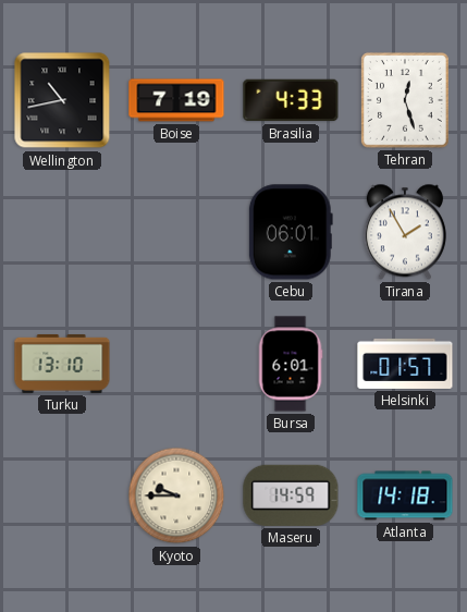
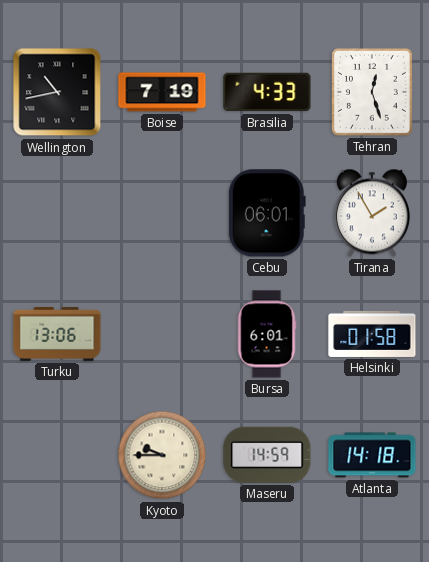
Turku: 13:10 -> 13:06 (57, 334)
Helsinki: 01:57 -> 01:58 (372, 334)
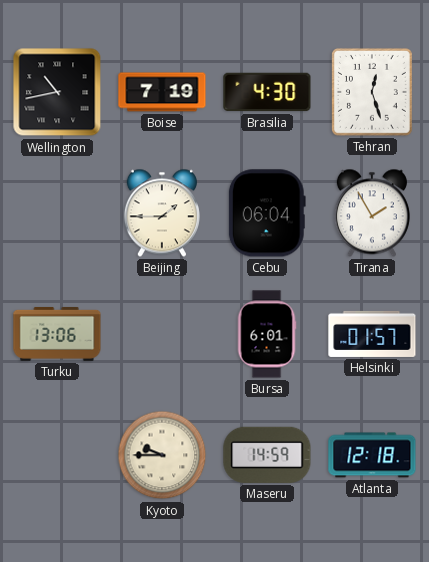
Brasilia: 4:33 -> 4:30 (267, 92)
Beijing: none -> 1:45 (162, 213)
Cebu: 06:01 -> 06:04 (267, 213)
Helsinki: 01:58 -> 01:57 (372, 334)
Atlanta: 14:18 -> 12:18 (372, 455)
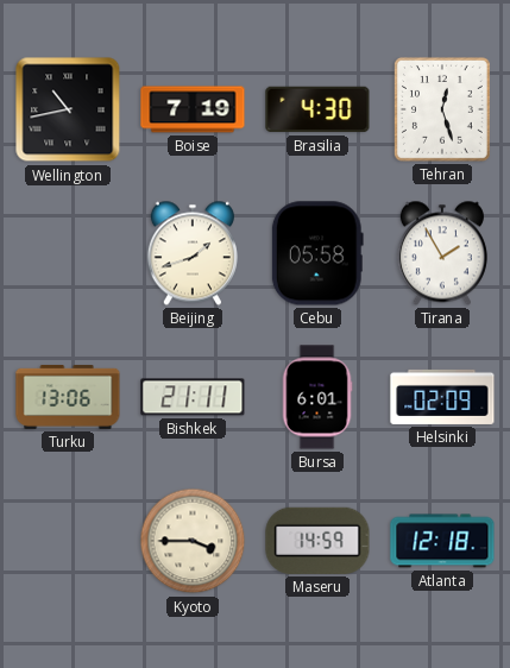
Beijing: 1:45 -> 1:42 (193, 253)
Cebu: 06:04 -> 05:58 (317, 253)
Bishkek: none -> 21:11 (193, 397)
Helsinki: 01:57 -> 02:09 (442, 397)
Kyoto: 9:45 -> 3:45 (193, 541)
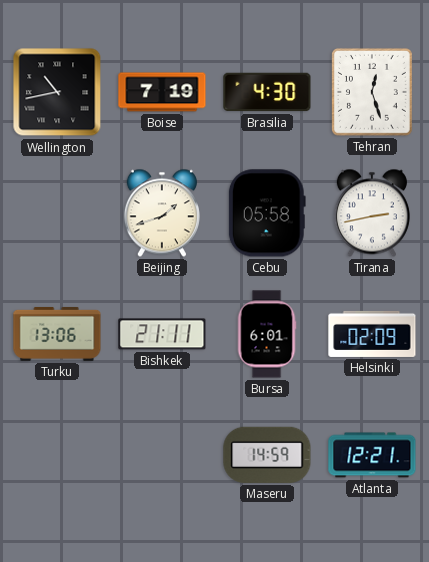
Tirana: 1:55 -> 2:43 (372, 213)
Kyoto: 3:45 -> none (193, 541)
Atlanta: 12:18 -> 12:21 (372, 455)
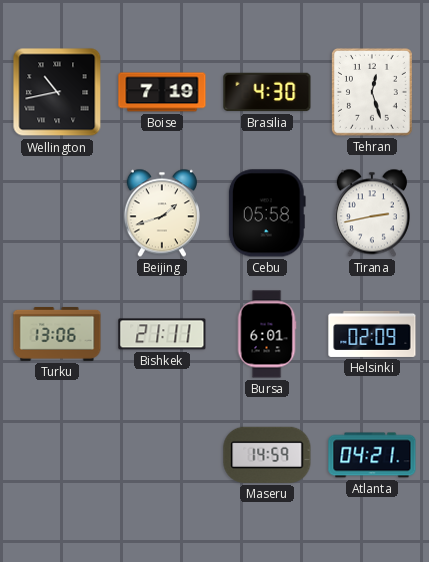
Atlanta: 12:21 -> 04:21 (372, 455)
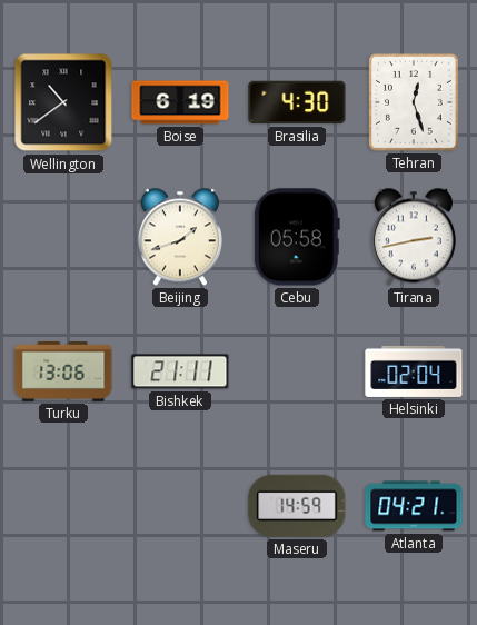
Wellington: 10:43 -> 10:39 (63, 102)
Boise: 7:19 -> 6:19 (180, 102)
Bursa: 6:01 -> none (267, 334)
Helsinki: 02:09 -> 02:04 (414, 371)
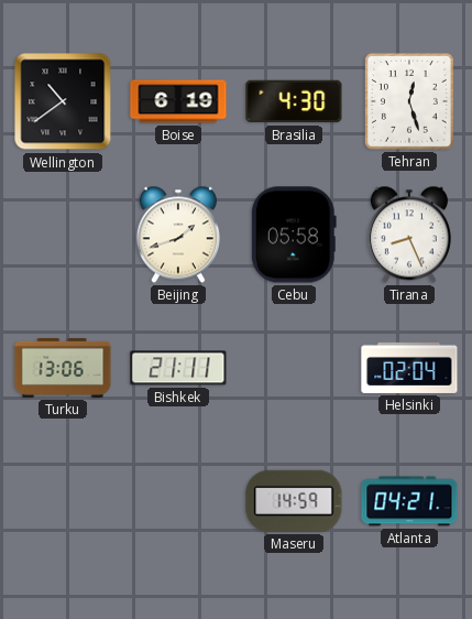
Tirana: 2:43 -> 8:26 (409, 235)
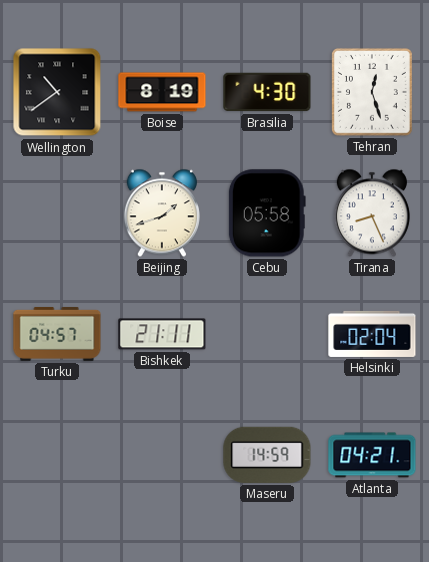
Boise: 6:19 -> 8:19 (162, 92)
Turku: 13:06 -> 04:57 (57, 334)
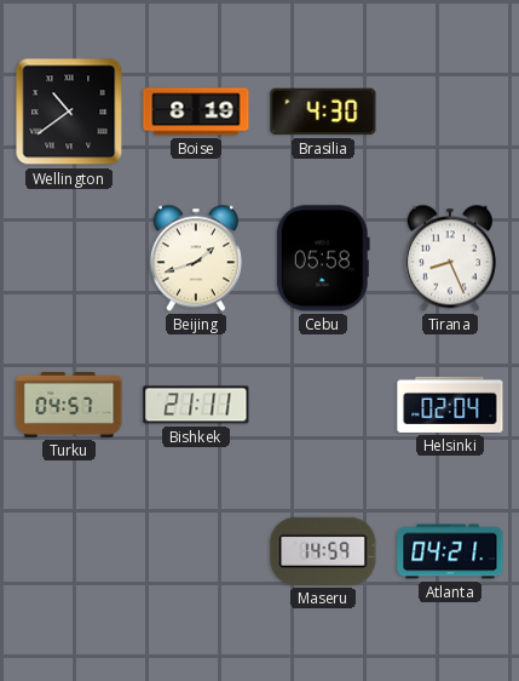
Tehran: 12:27 -> none (372, 92)
